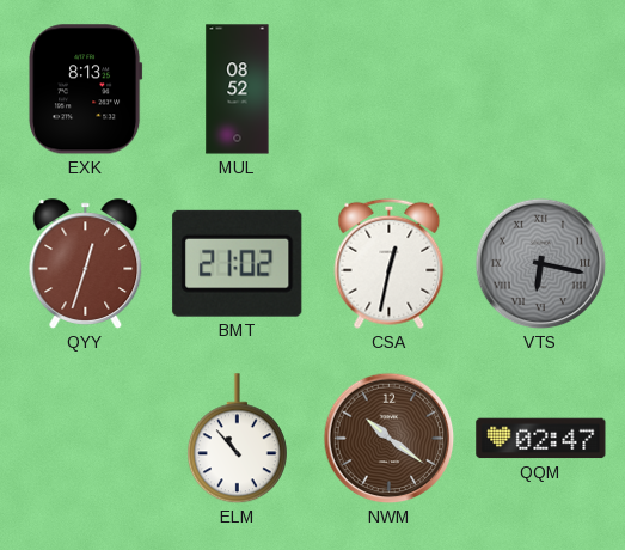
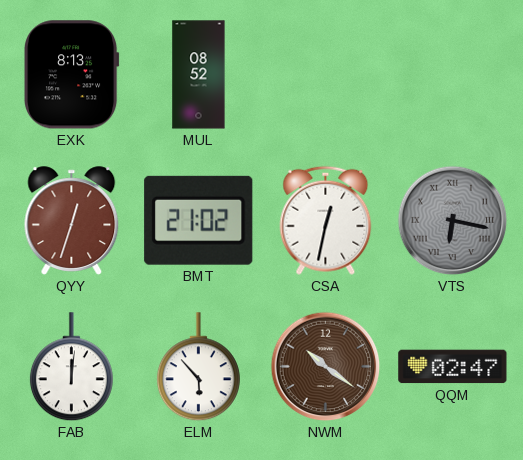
FAB: none -> 12:01 (71, 367)
ELM: 10:53 -> 5:53 (198, 367)
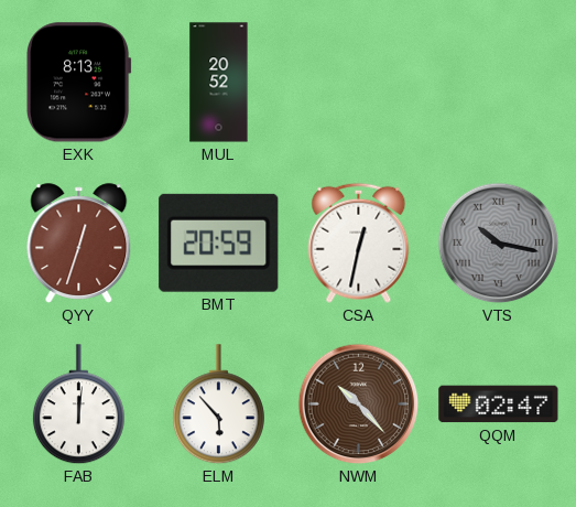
MUL: 08:52 -> 20:52 (219, 83)
BMT: 21:02 -> 20:59 (219, 242)
VTS: 6:17 -> 10:17 (499, 244)
NWM: 10:21 -> 10:23 (359, 404)
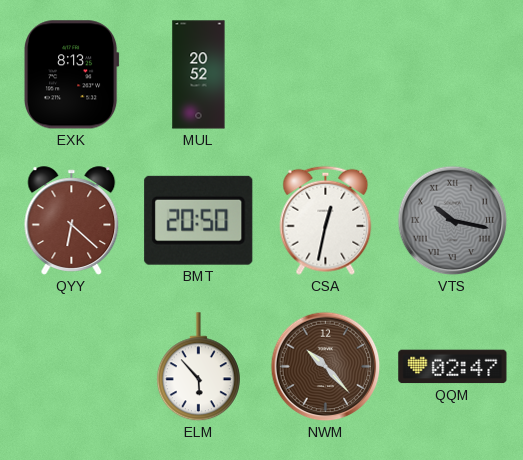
QYY: 12:33 -> 6:22 (72, 221)
BMT: 20:59 -> 20:50 (199, 220)
FAB: 12:01 -> none (78, 404)
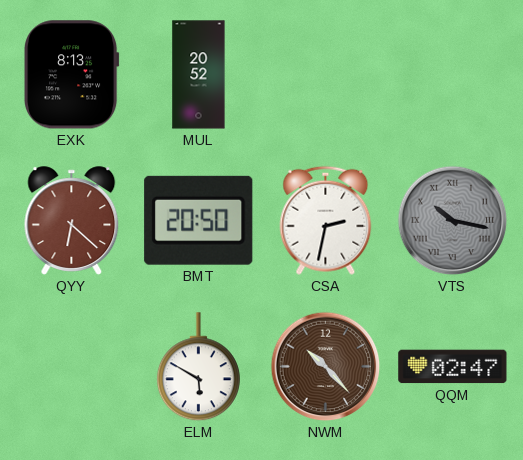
CSA: 12:32 -> 2:32 (326, 220)
ELM: 5:53 -> 5:50 (198, 367)
